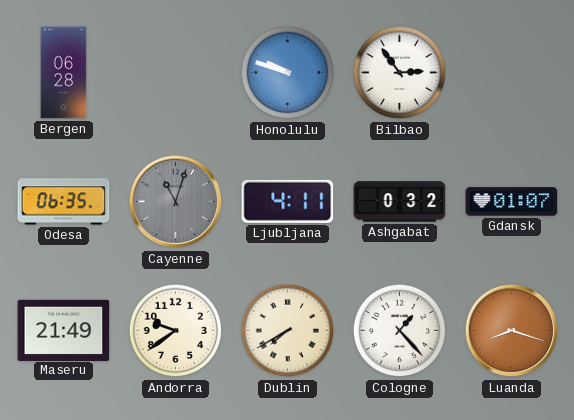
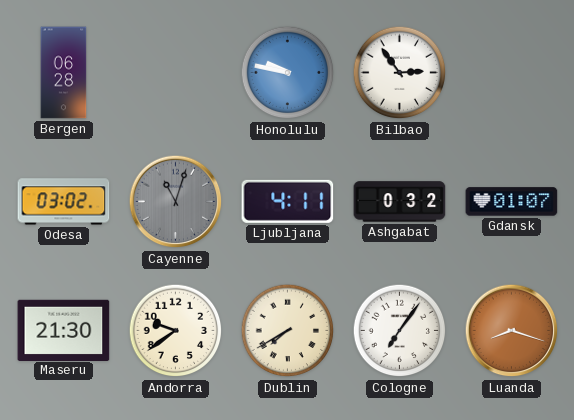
Honolulu: 9:48 -> 9:47 (288, 73)
Odesa: 06:35 -> 03:02 (64, 202)
Maseru: 21:49 -> 21:30 (64, 330)
Cologne: 1:23 -> 7:06 (400, 331)
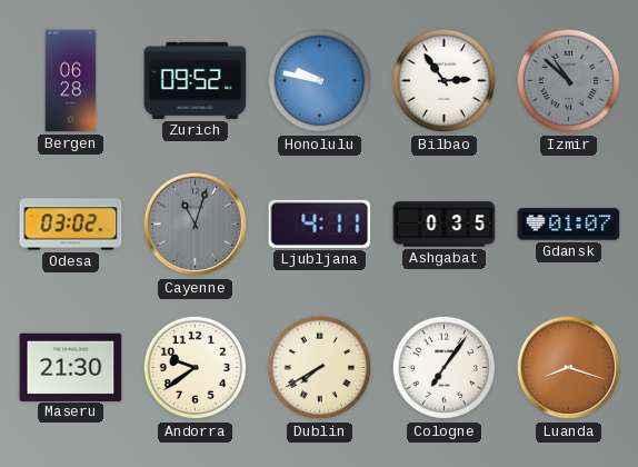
Zurich: none -> 09:52 (196, 80)
Izmir: none -> 10:52 (569, 81)
Ashgabat: 0:32 -> 0:35 (445, 225)
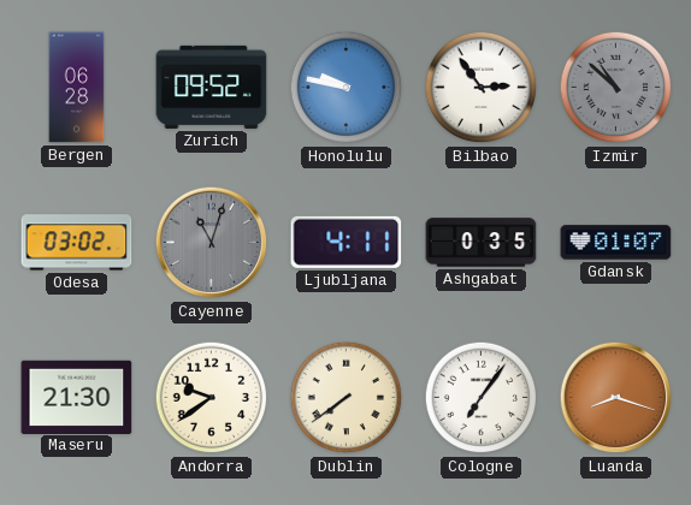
Dublin: 7:40 -> 7:39 (347, 398)
